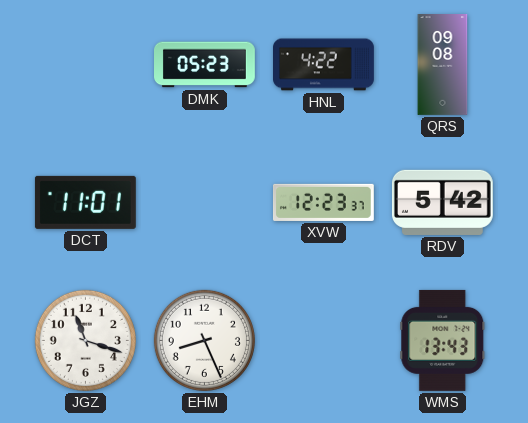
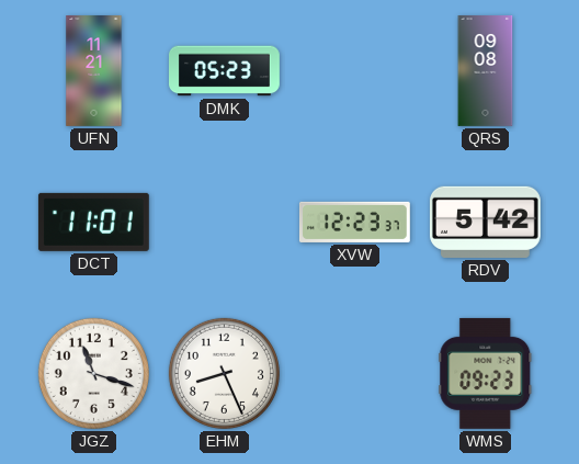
UFN: none -> 11:21 (94, 71)
HNL: 4:22 -> none (324, 65)
WMS: 13:43 -> 09:23 (486, 373)
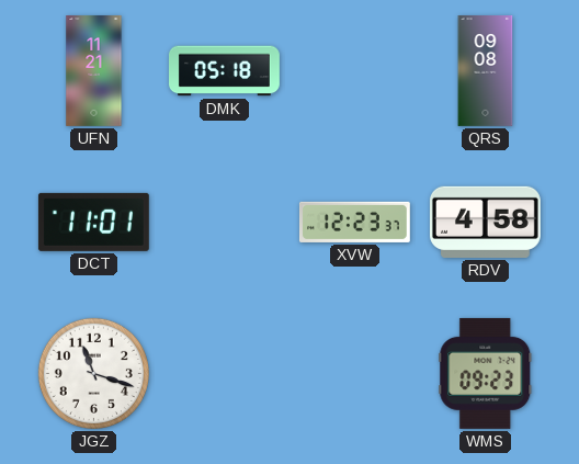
DMK: 05:23 -> 05:18 (225, 71)
RDV: 5:42 -> 4:58 (485, 222)
EHM: 8:26 -> none (224, 373)
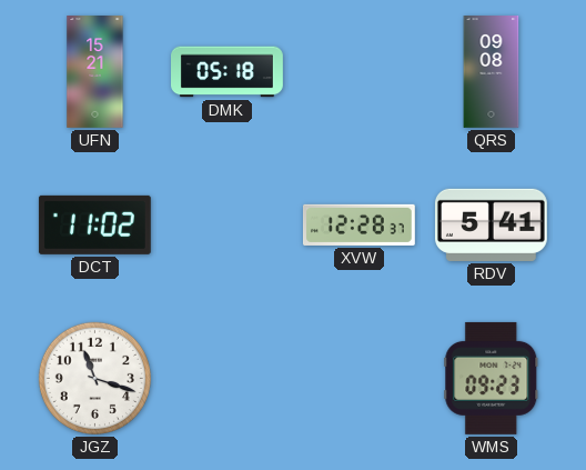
UFN: 11:21 -> 15:21 (95, 72)
DCT: 11:01 -> 11:02 (94, 224)
XVW: 12:23 -> 12:28 (358, 224)
RDV: 4:58 -> 5:41 (491, 224)
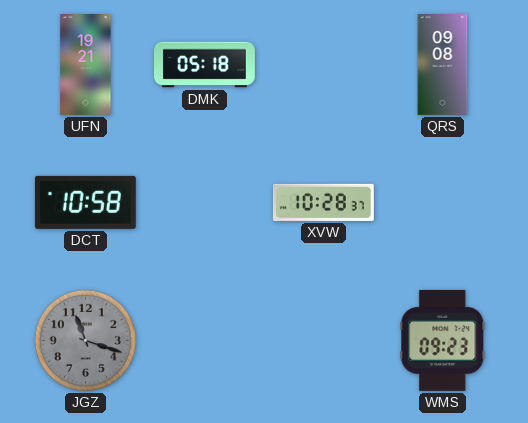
UFN: 15:21 -> 19:21 (86, 65)
DCT: 11:02 -> 10:58 (85, 202)
XVW: 12:28 -> 10:28 (323, 202)
RDV: 5:41 -> none (491, 224)
JGZ dial: white -> grey (85, 340)
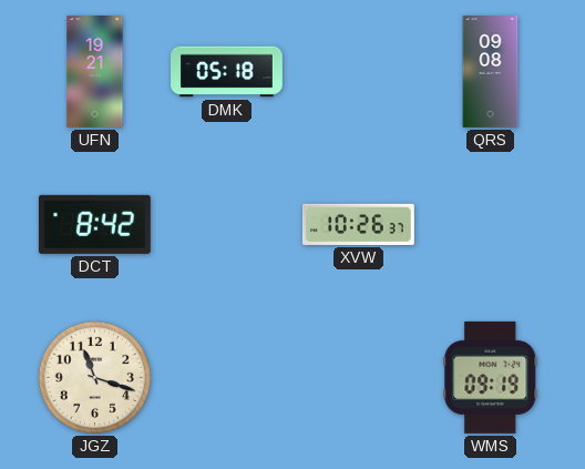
DCT: 10:58 -> 8:42 (94, 224)
XVW: 10:28 -> 10:26 (358, 224)
JGZ dial: grey -> cream (94, 377)
WMS: 09:23 -> 09:19 (491, 377)
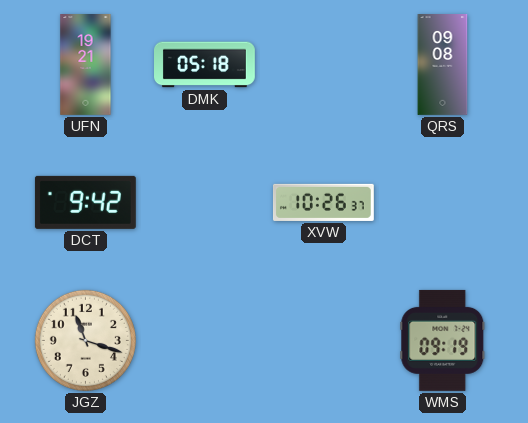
DCT: 8:42 -> 9:42 (85, 202)
